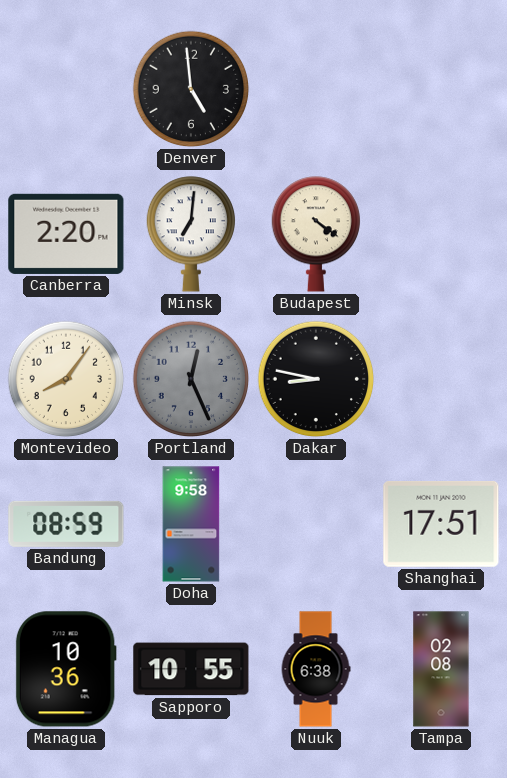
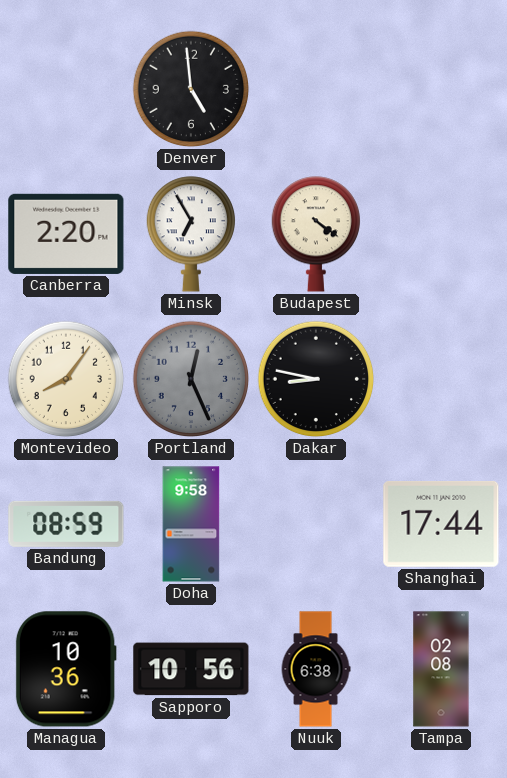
Minsk: 7:01 -> 6:55 (190, 234)
Shanghai: 17:51 -> 17:44 (441, 524)
Sapporo: 10:55 -> 10:56 (191, 669)
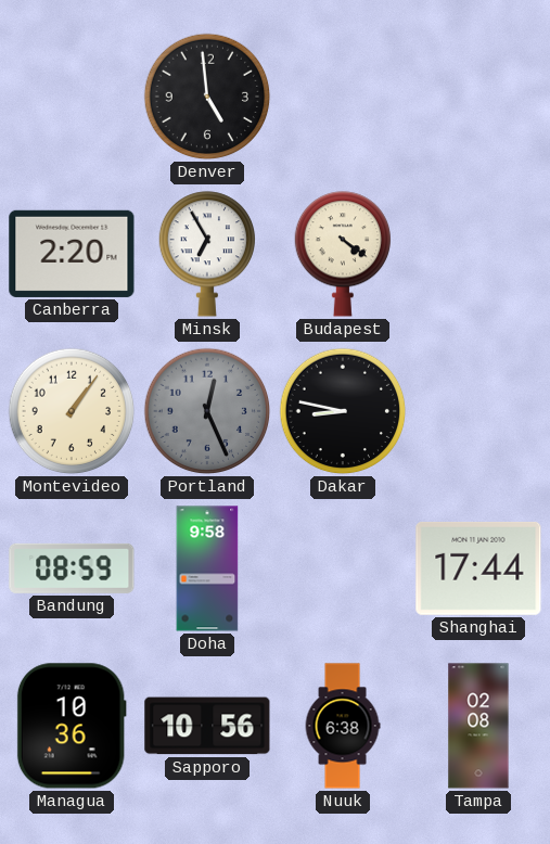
Montevideo: 8:06 -> 1:06 (72, 411)
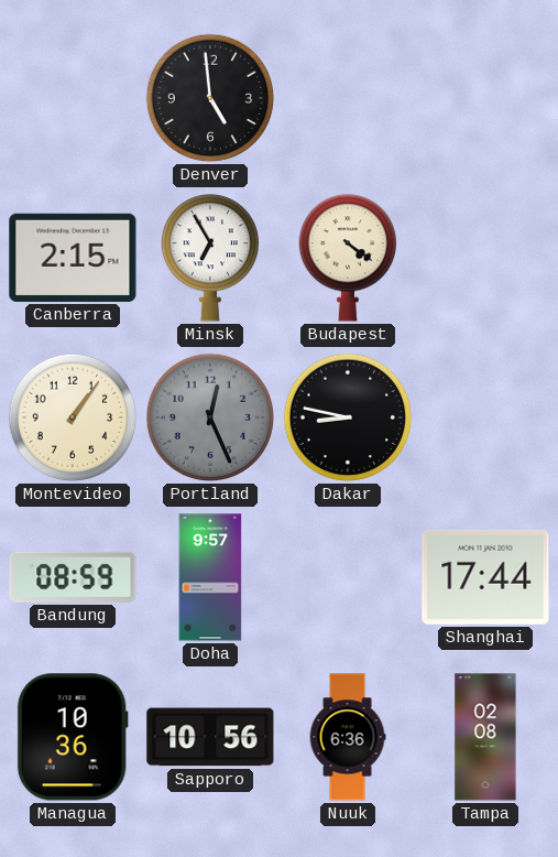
Canberra: 2:20 -> 2:15 (73, 258)
Doha: 9:58 -> 9:57 (210, 577)
Nuuk: 6:38 -> 6:36 (348, 737)
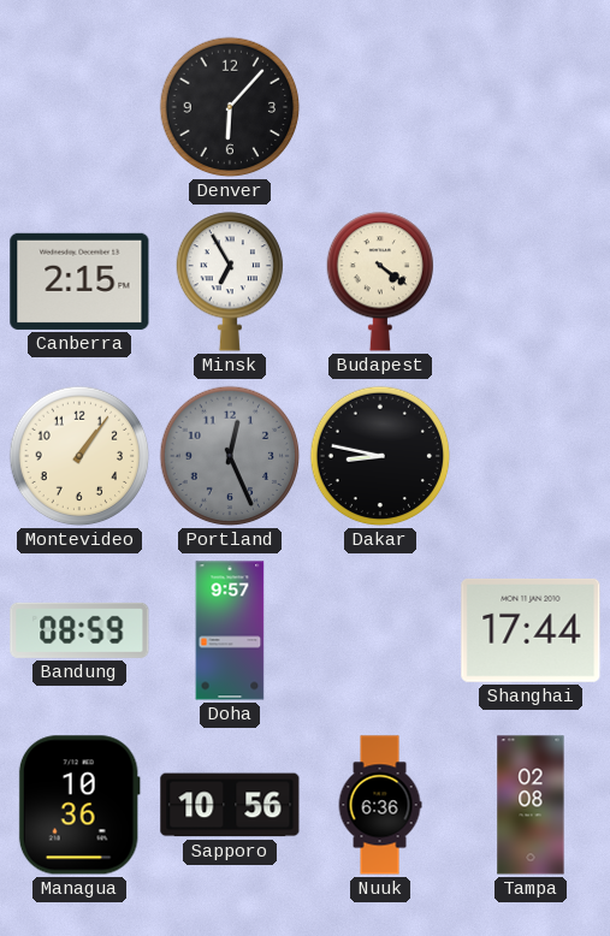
Denver: 4:59 -> 6:07 (230, 107)
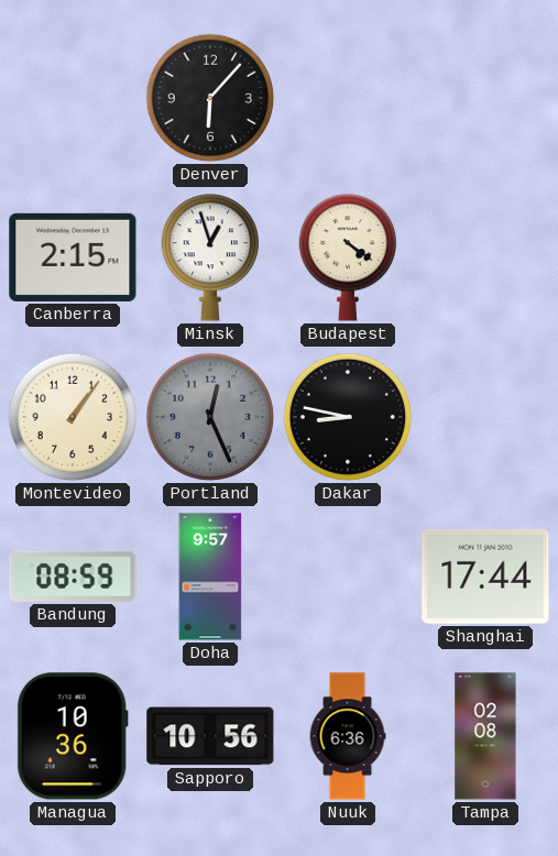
Minsk: 6:55 -> 12:57 (209, 257)
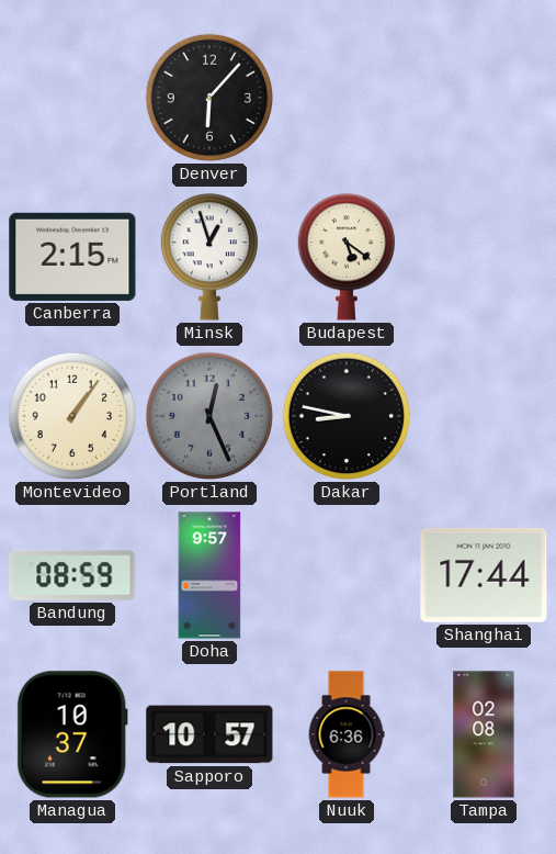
Budapest: 4:21 -> 5:21 (345, 257)
Managua: 10:36 -> 10:37 (72, 734)
Sapporo: 10:56 -> 10:57 (209, 734)
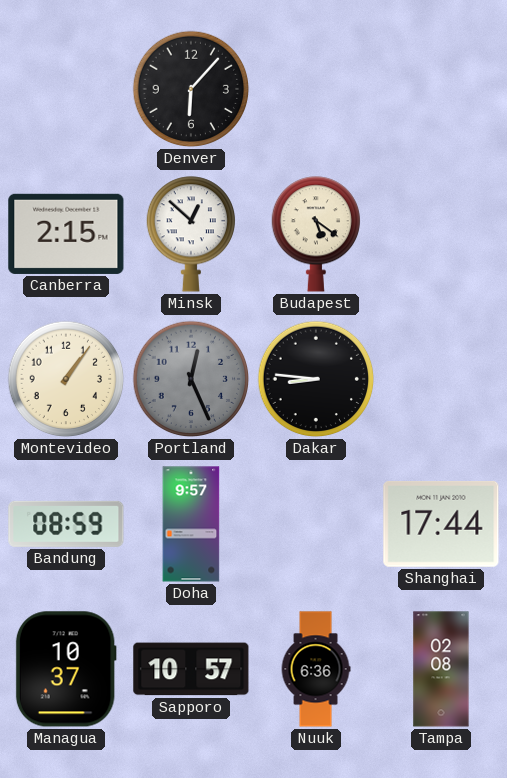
Minsk: 12:57 -> 12:52 (190, 234)
Dakar: 8:47 -> 8:46 (316, 379)
